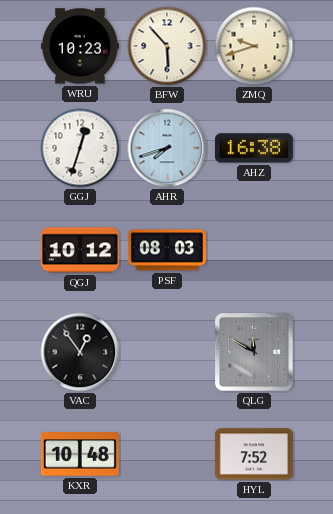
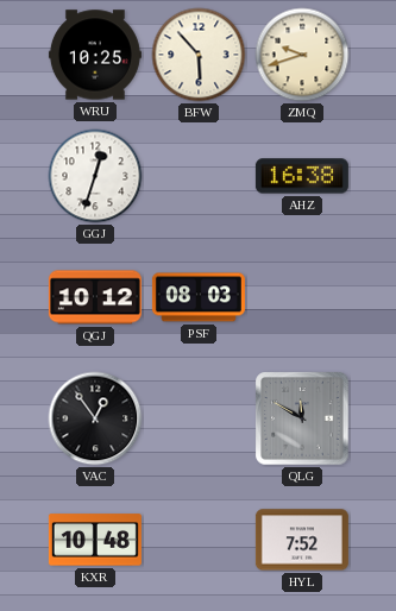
WRU: 10:23 -> 10:25 (95, 55)
AHR: 7:42 -> none (167, 148)
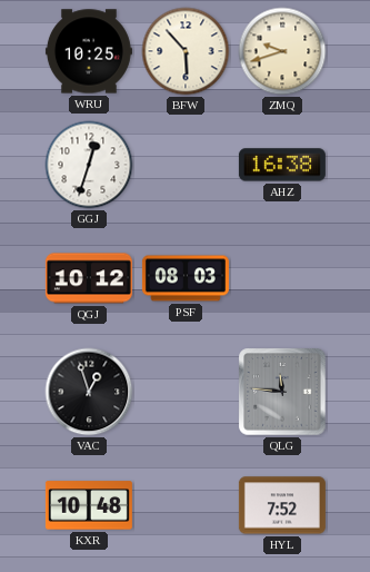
VAC: 12:54 -> 12:57 (89, 392)
QLG: 11:50 -> 11:46 (282, 392)
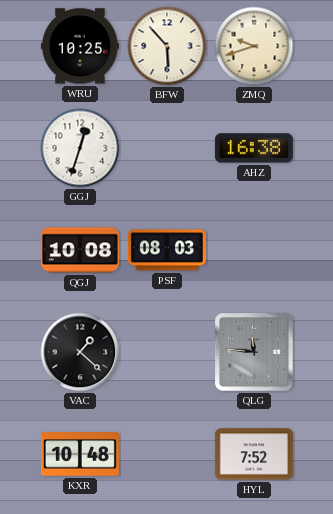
QGJ: 10:12 -> 10:08 (80, 250)
VAC: 12:57 -> 1:22 (80, 352)
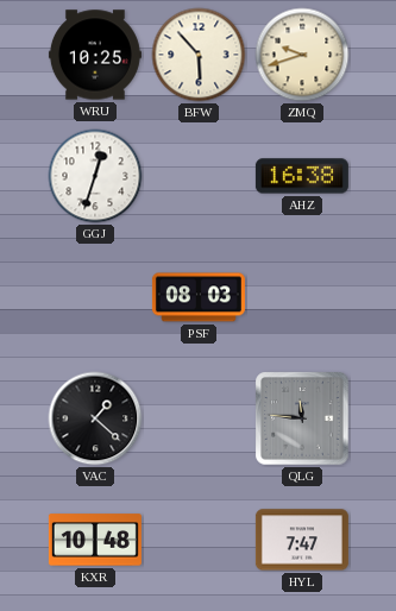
QGJ: 10:08 -> none (80, 250)
HYL: 7:52 -> 7:47 (302, 540)
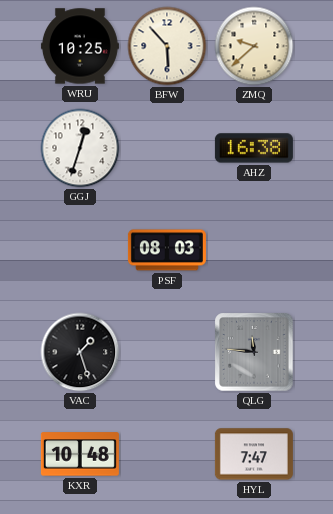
ZMQ: 9:42 -> 9:38 (254, 46)
VAC: 1:22 -> 1:27 (80, 352)
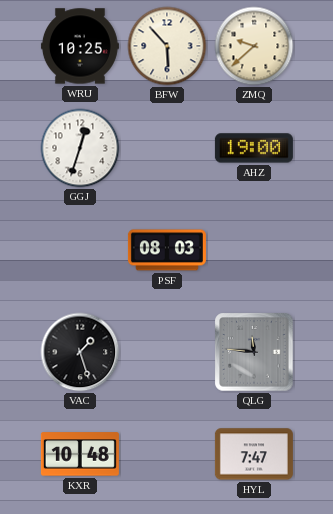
AHZ: 16:38 -> 19:00 (254, 148)
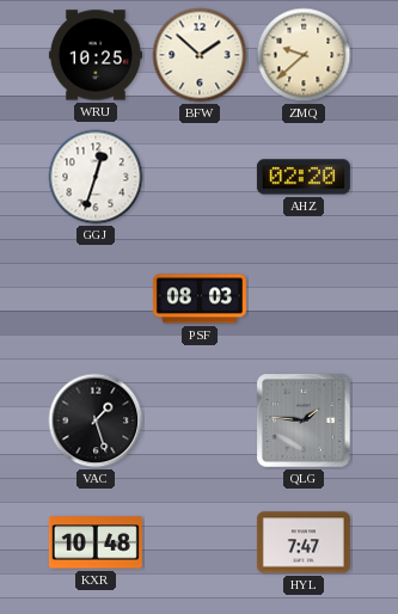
BFW: 5:53 -> 1:52 (200, 55)
AHZ: 19:00 -> 02:20 (304, 177)
QLG: 11:46 -> 1:46 (304, 420)
